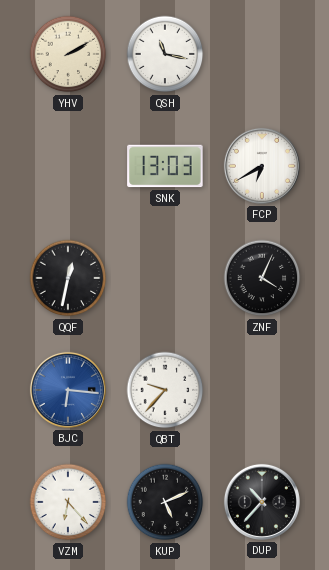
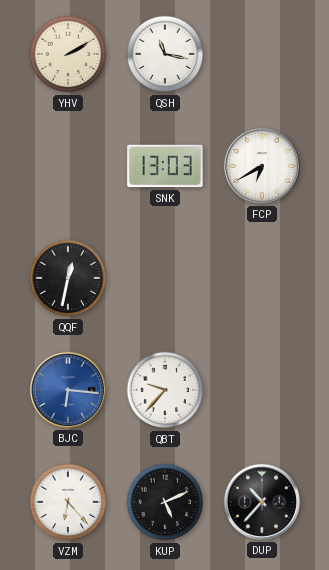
ZNF: 4:04 -> none (262, 278)
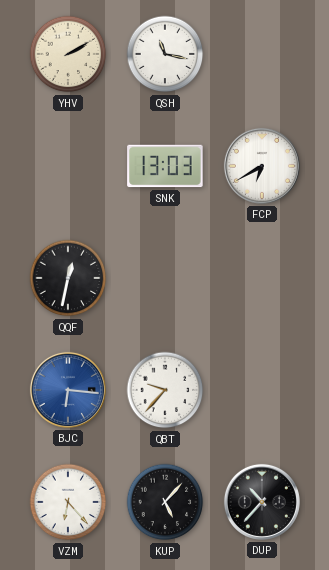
KUP: 5:11 -> 5:07 (165, 502)
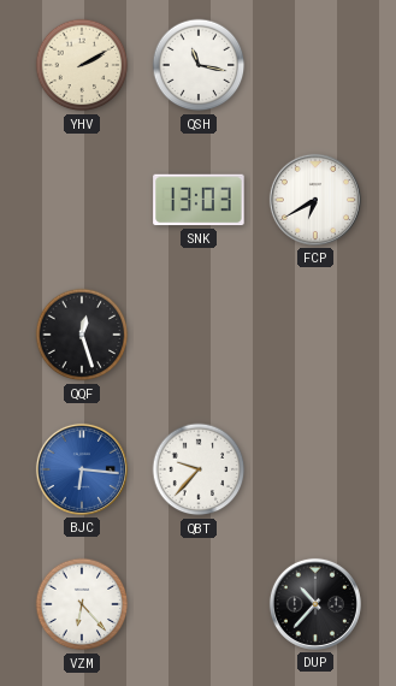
QQF: 12:32 -> 12:27 (82, 335)
KUP: 5:07 -> none (165, 502)
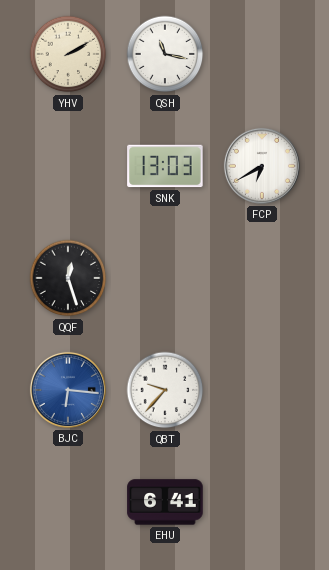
VZM: 6:23 -> none (82, 604)
EHU: none -> 6:41 (165, 502)
DUP: 10:37 -> none (315, 604)
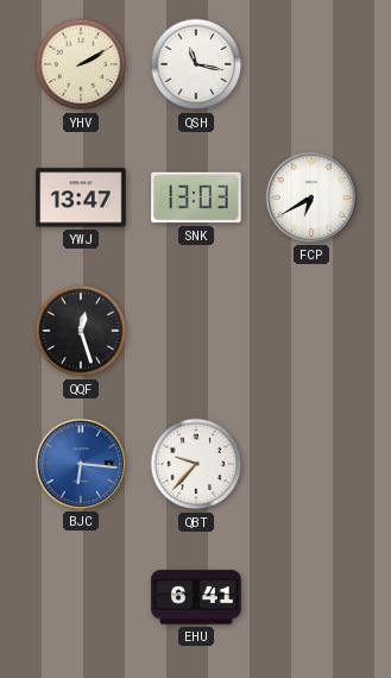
YWJ: none -> 13:47 (81, 197)
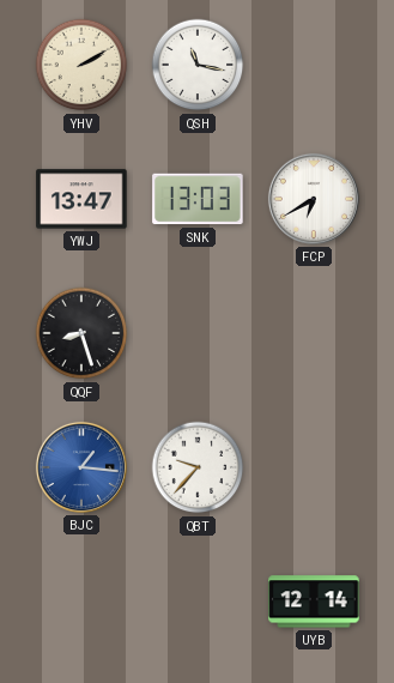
QQF: 12:27 -> 8:27 (81, 333)
BJC: 6:16 -> 1:16 (81, 467)
EHU: 6:41 -> none (196, 597)
UYB: none -> 12:14 (314, 602)
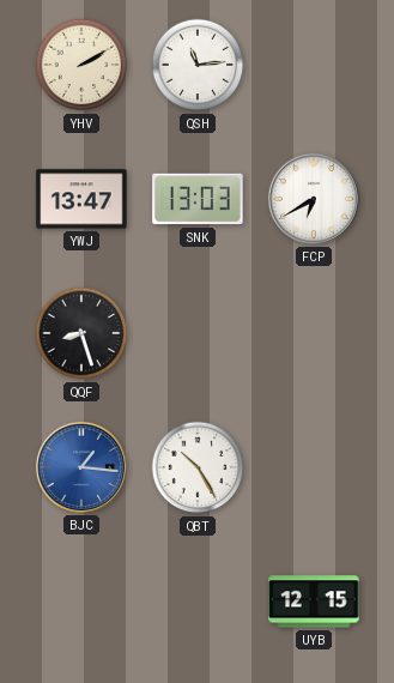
QSH: 11:17 -> 11:14 (198, 65)
QBT: 9:37 -> 10:25 (198, 467)
UYB: 12:14 -> 12:15 (314, 602)
